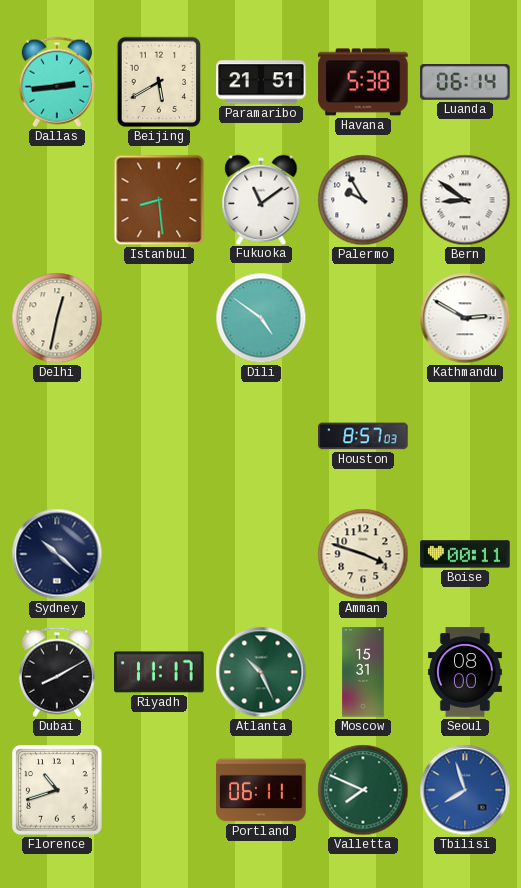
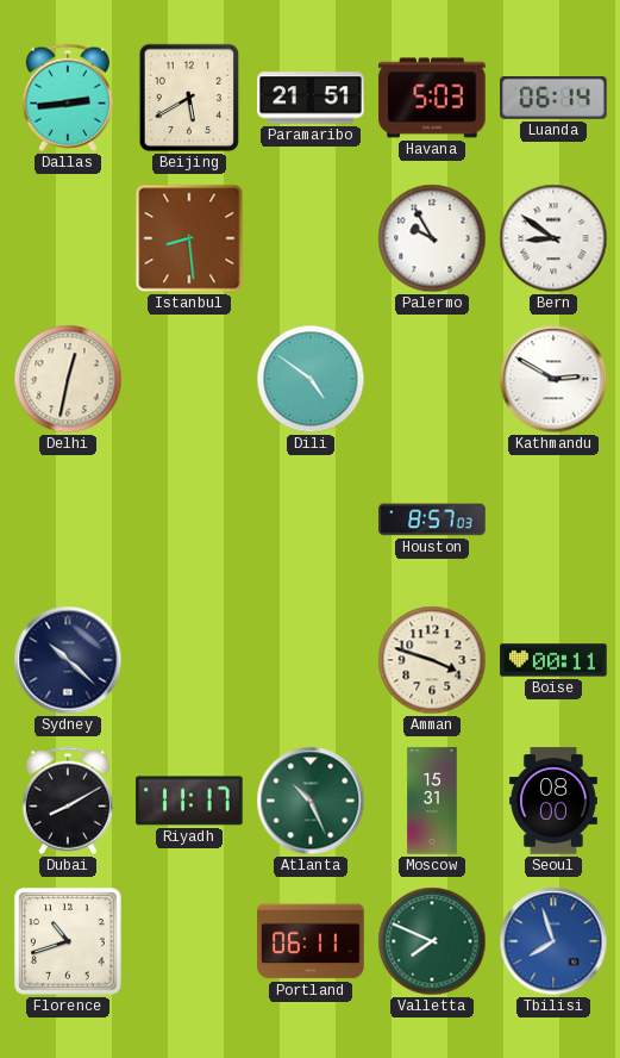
Havana: 5:38 -> 5:03 (432, 98)
Fukuoka: 11:09 -> none (261, 199)
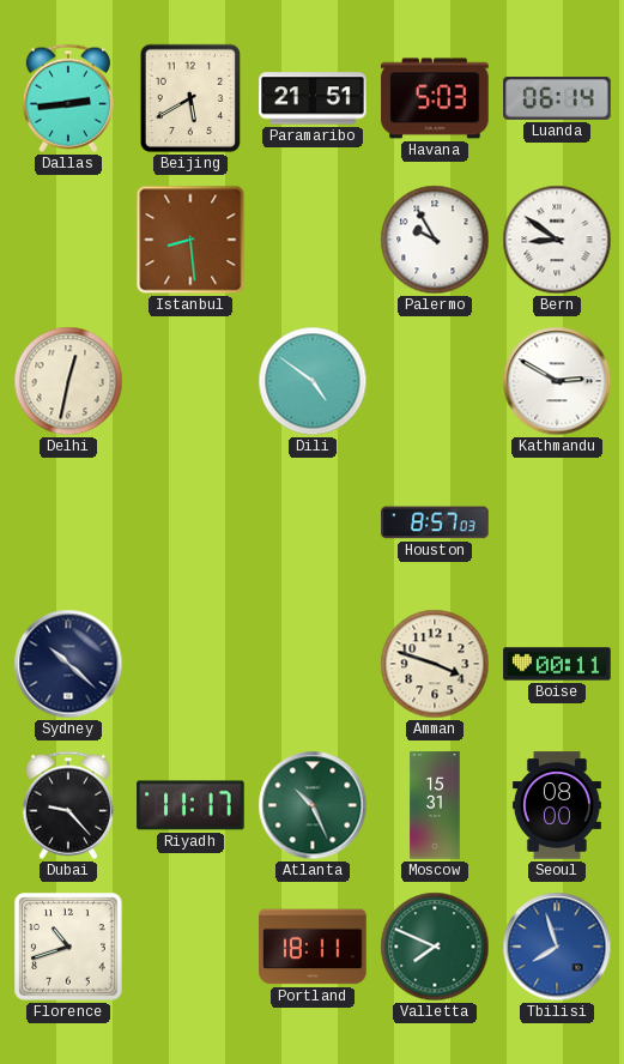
Dubai: 8:10 -> 9:23 (68, 805)
Portland: 06:11 -> 18:11 (313, 947)
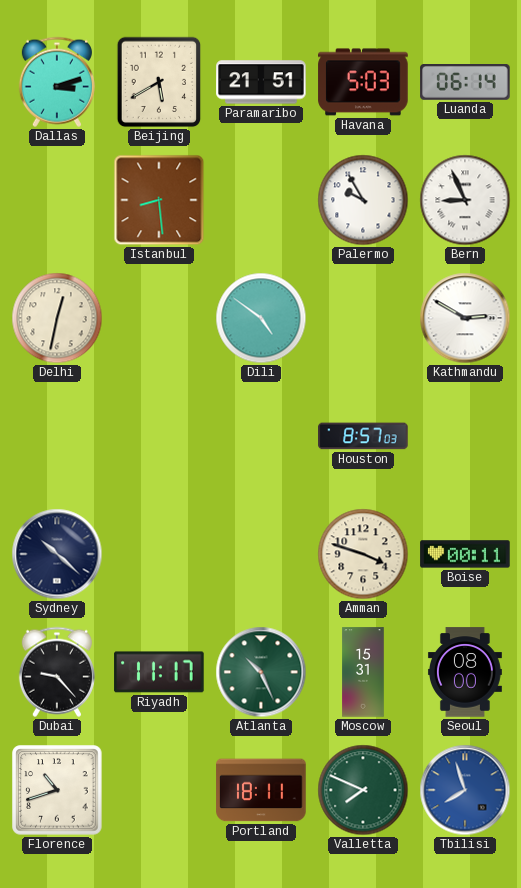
Dallas: 2:44 -> 3:12 (57, 82)
Bern: 8:51 -> 8:56 (465, 200)
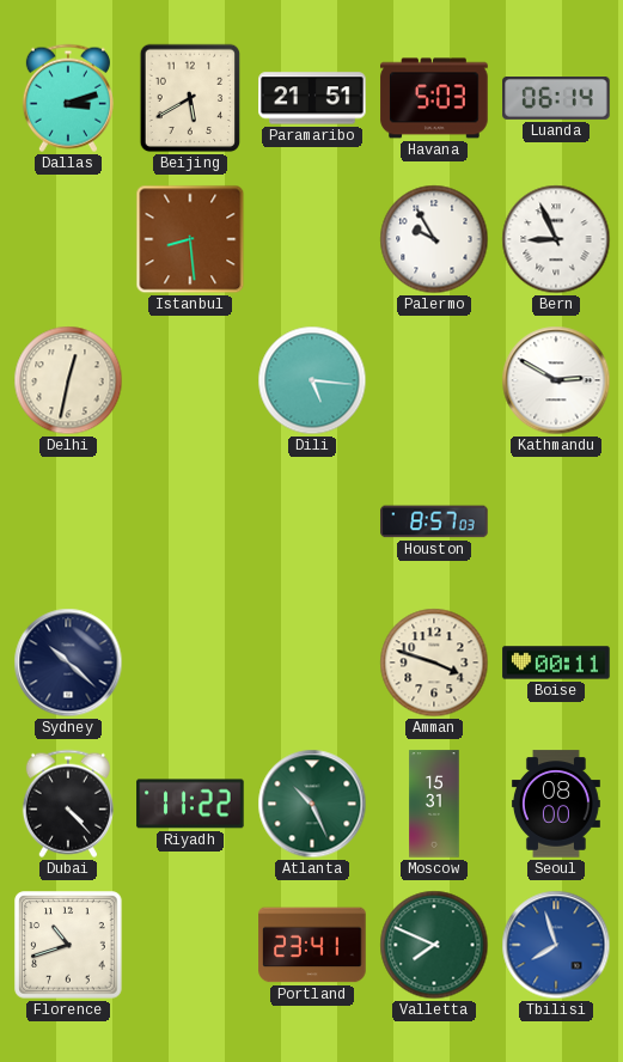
Dili: 4:51 -> 5:16 (312, 380)
Dubai: 9:23 -> 4:23 (68, 804)
Riyadh: 11:17 -> 11:22 (190, 804)
Portland: 18:11 -> 23:41 (312, 945)
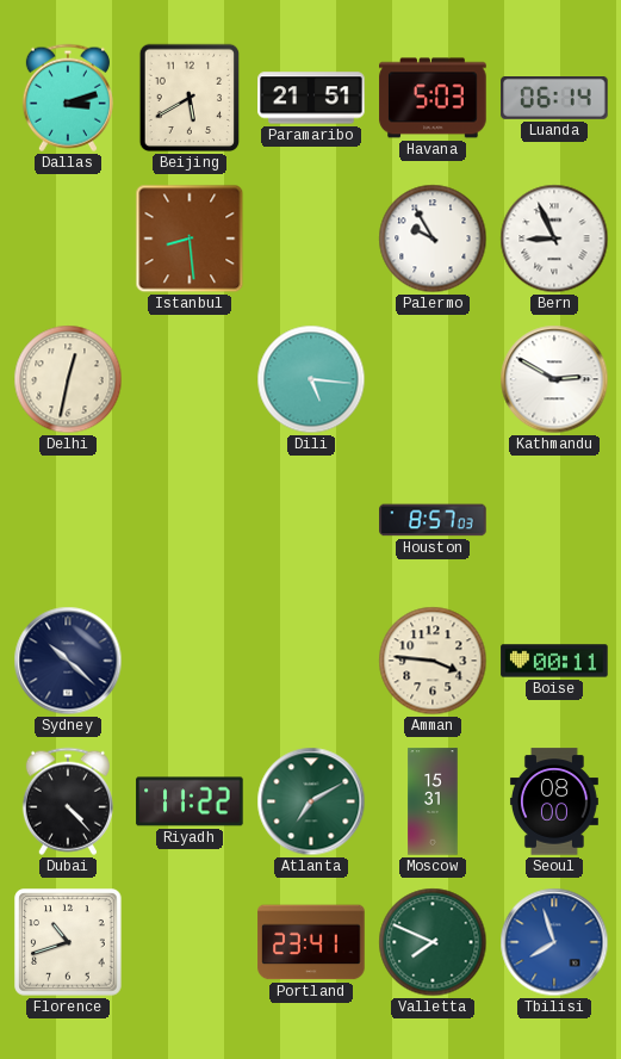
Amman: 3:48 -> 3:46 (433, 661)
Atlanta: 10:26 -> 7:10 (311, 801)
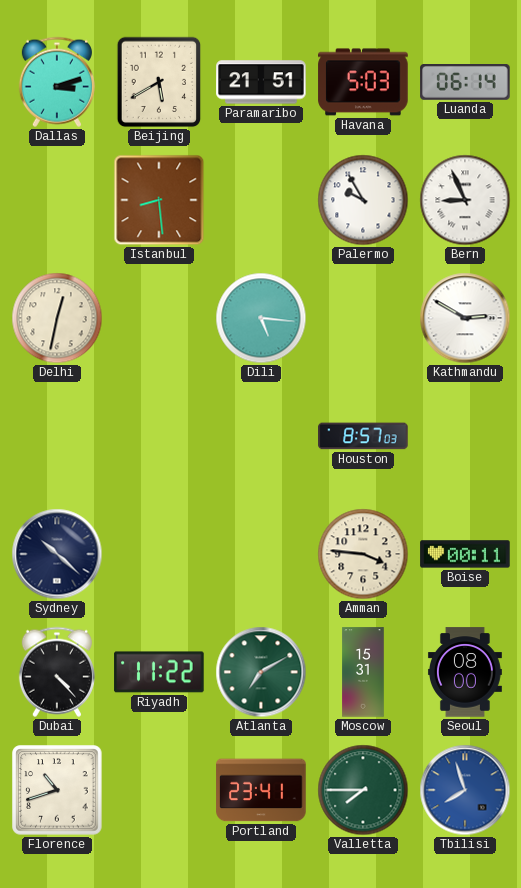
Valletta: 7:49 -> 7:45 (363, 790)
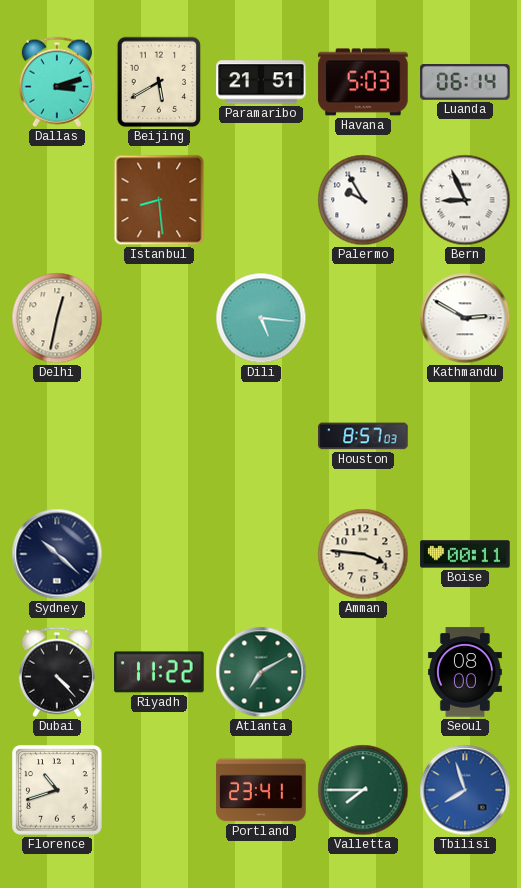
Moscow: 15:31 -> none (363, 672)
